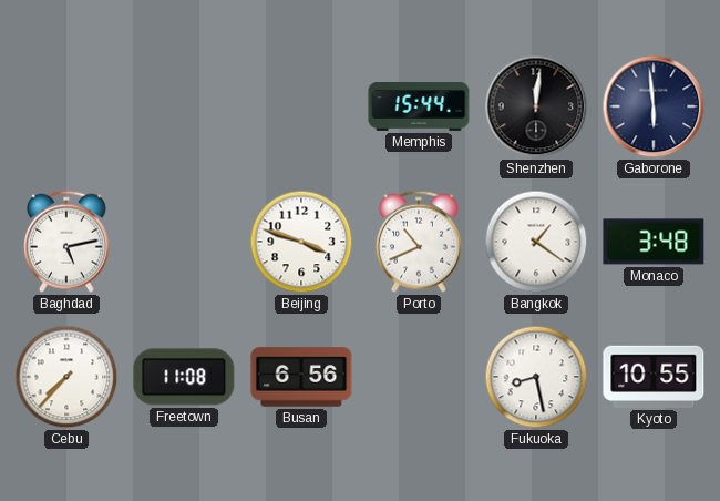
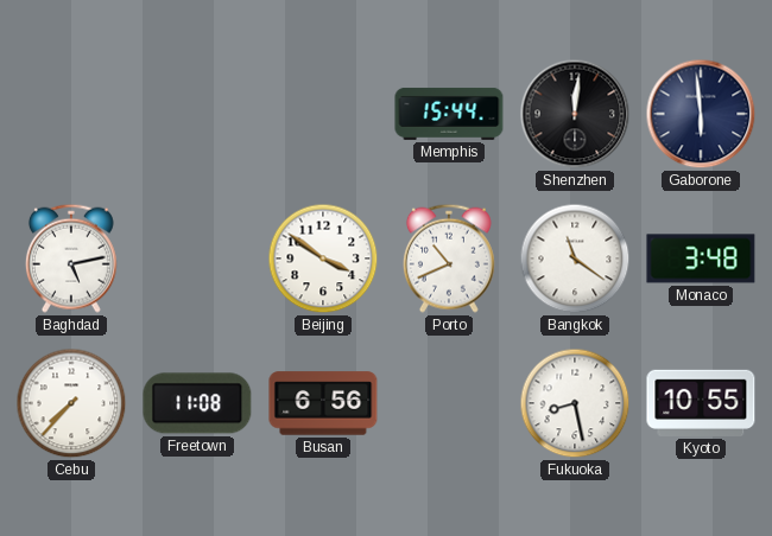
Beijing: 3:48 -> 3:51 (323, 259)
Bangkok: 1:21 -> 11:21 (575, 259)
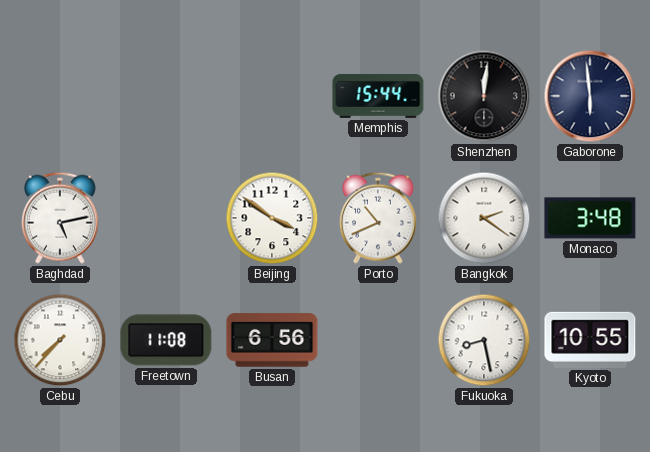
Bangkok: 11:21 -> 2:21 (484, 218)
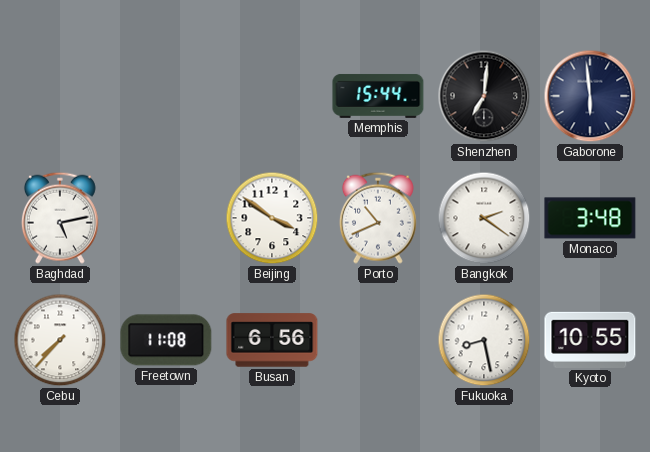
Shenzhen: 12:01 -> 7:01 (484, 96)
